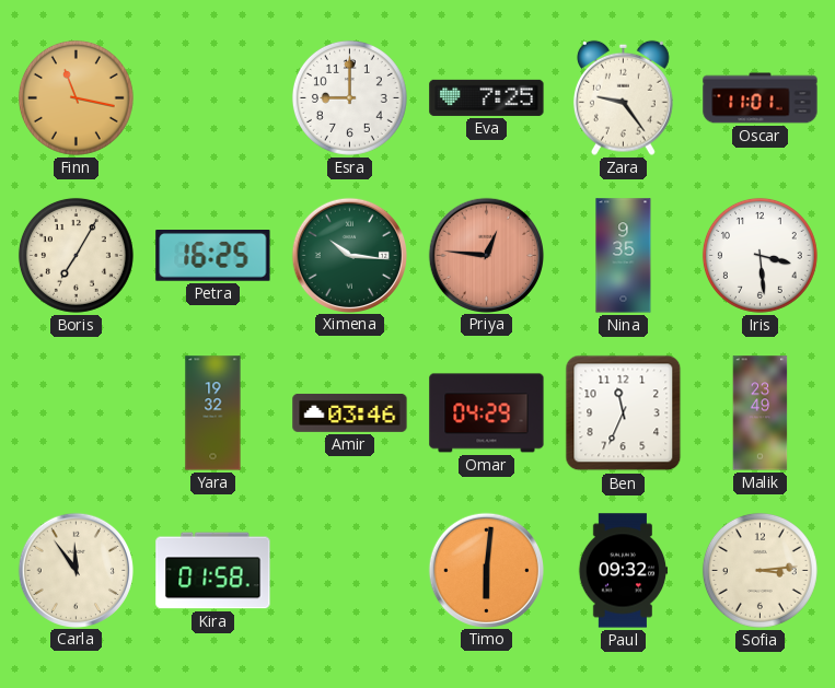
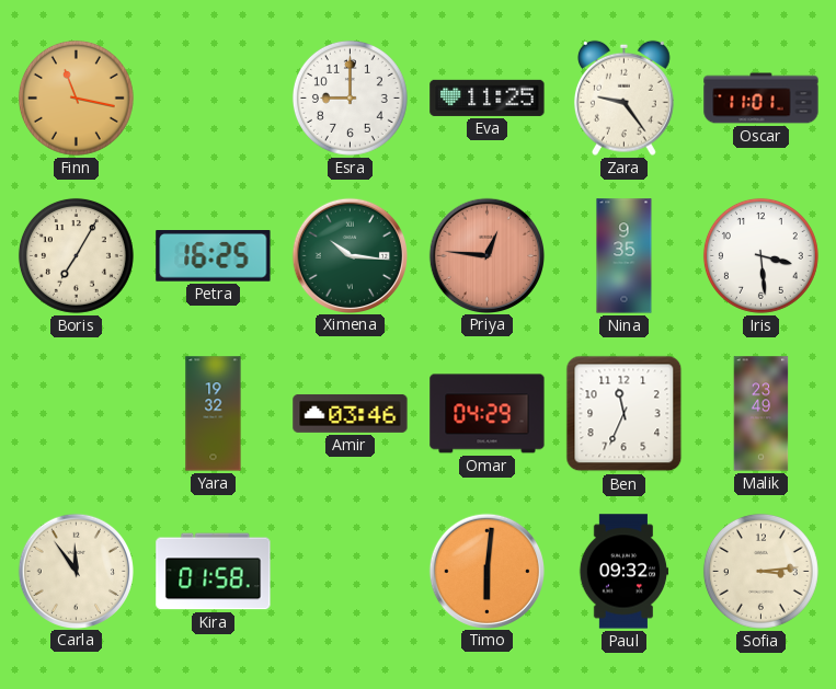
Eva: 7:25 -> 11:25 (488, 97)
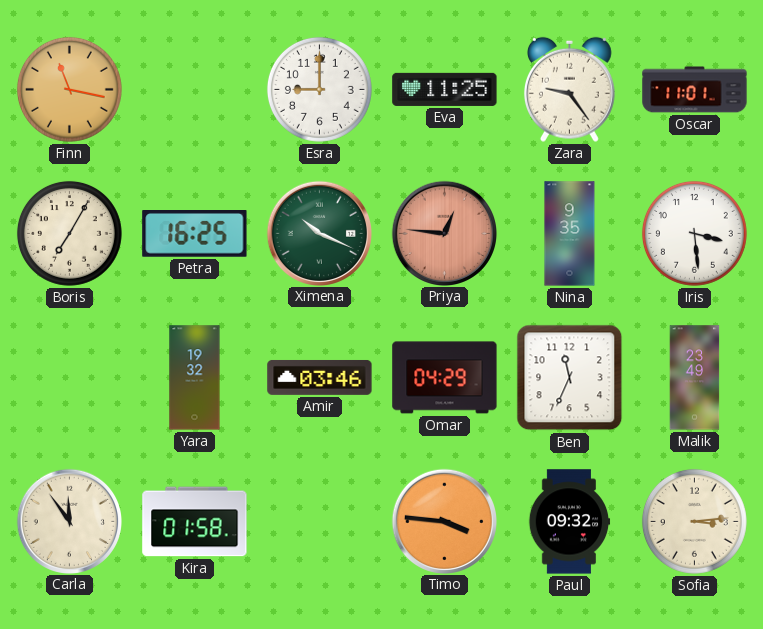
Ximena: 10:16 -> 10:19 (319, 233)
Timo: 6:01 -> 3:46 (444, 521)
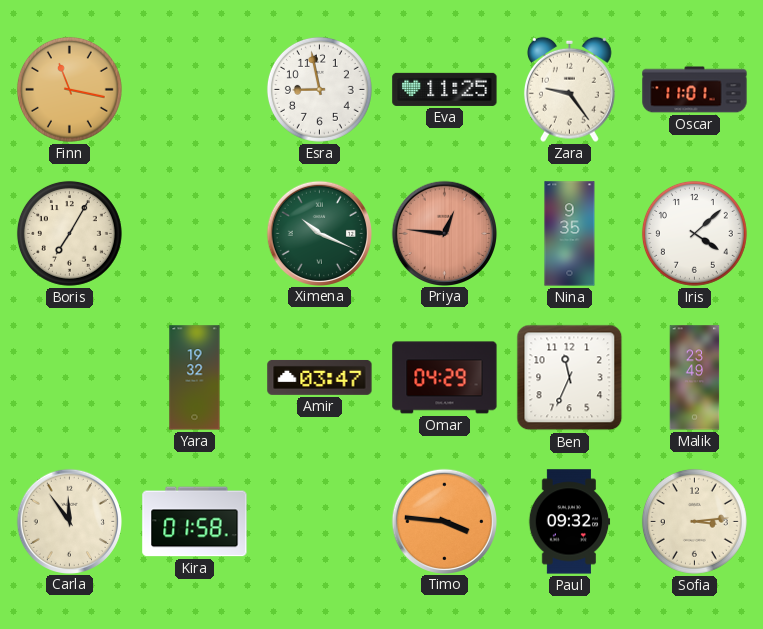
Esra: 9:00 -> 8:58 (319, 89)
Petra: 16:25 -> none (195, 234)
Iris: 3:29 -> 4:08 (694, 233)
Amir: 03:46 -> 03:47 (320, 377)
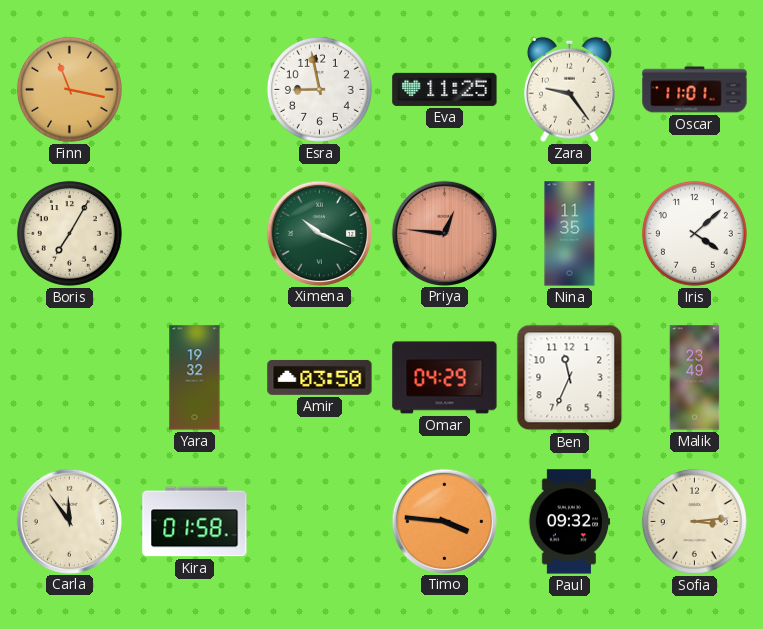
Nina: 9:35 -> 11:35 (570, 234)
Amir: 03:47 -> 03:50 (320, 377)
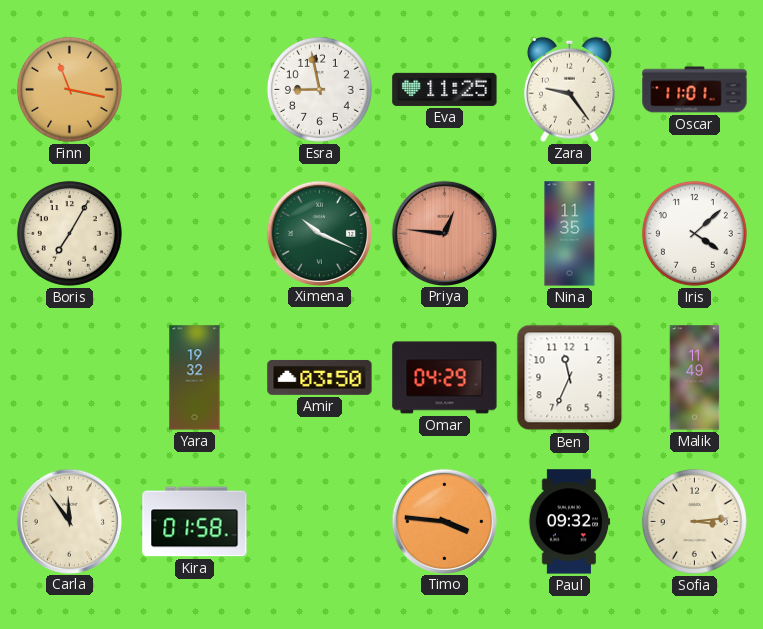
Malik: 23:49 -> 11:49 (695, 378)
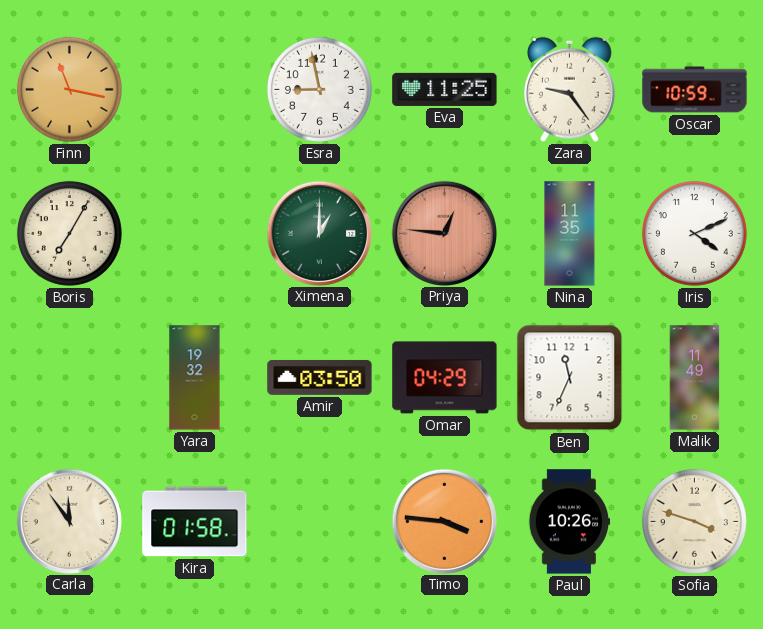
Oscar: 11:01 -> 10:59 (695, 90)
Ximena: 10:19 -> 1:00 (319, 233)
Iris: 4:08 -> 4:11 (694, 233)
Paul: 09:32 -> 10:26 (569, 522)
Sofia: 3:14 -> 3:48 (694, 521)
